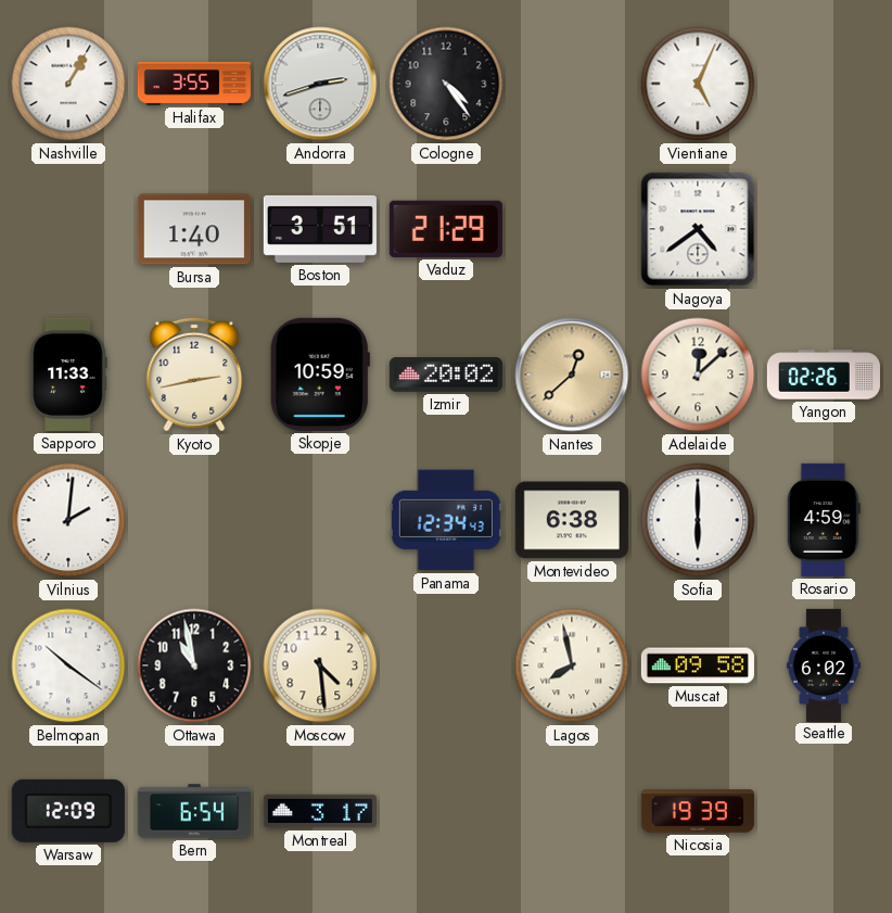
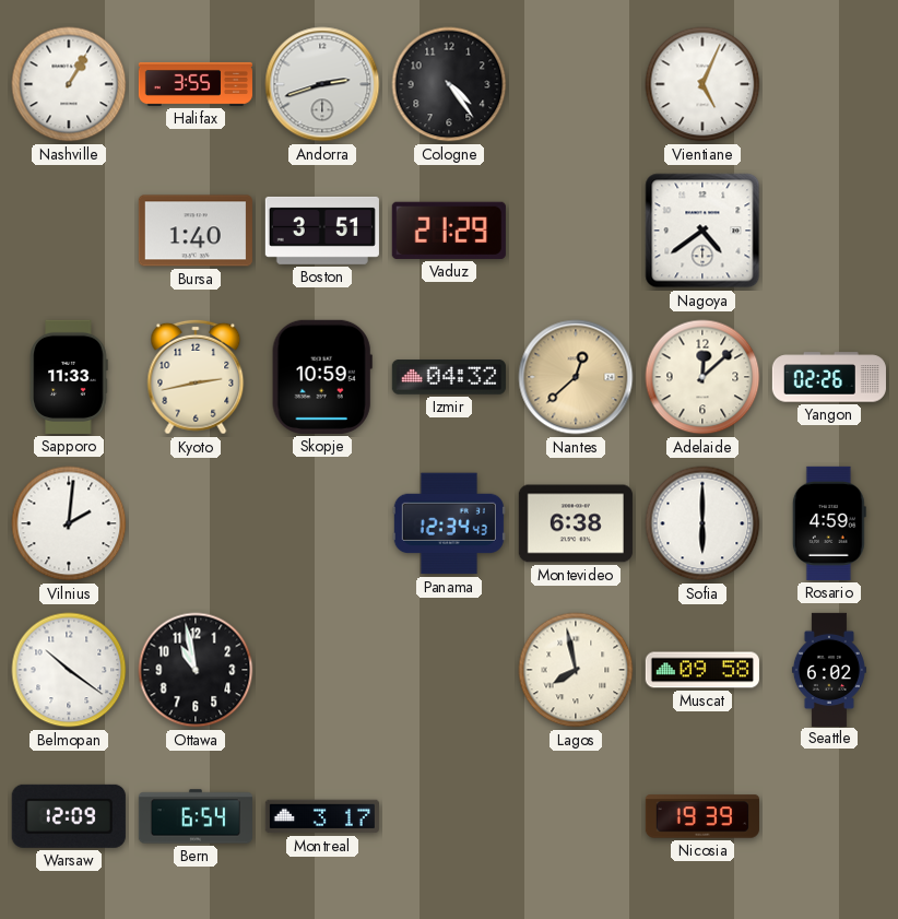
Izmir: 20:02 -> 04:32 (449, 378)
Moscow: 4:29 -> none (320, 665)
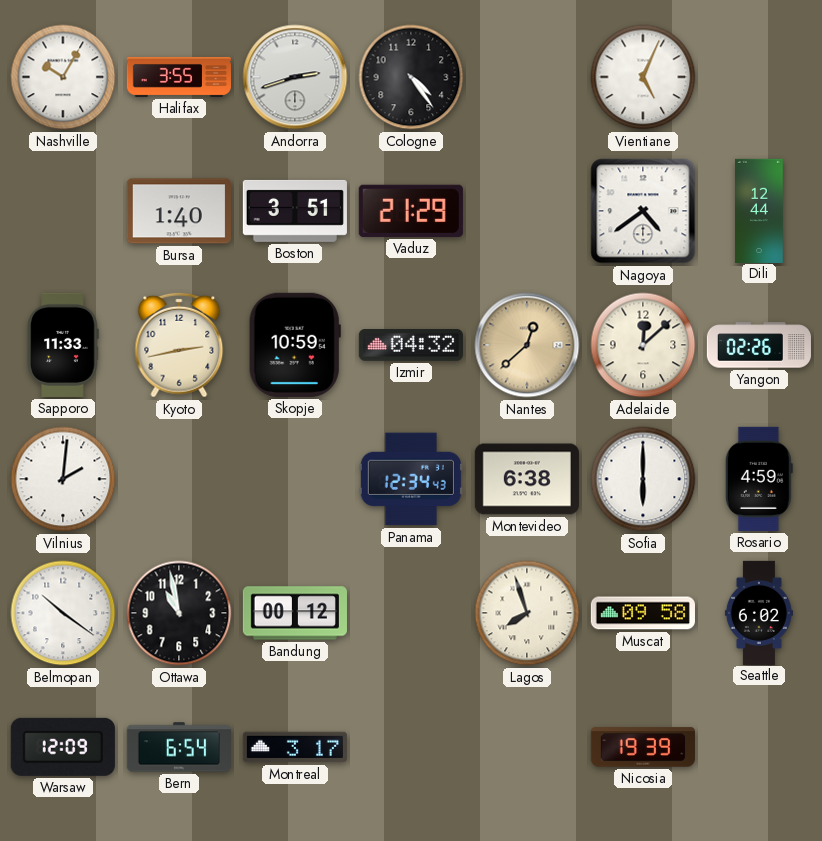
Nashville: 1:05 -> 10:05 (63, 77)
Dili: none -> 12:44 (759, 210)
Bandung: none -> 00:12 (295, 613)
Lagos: 7:58 -> 7:57 (527, 613)
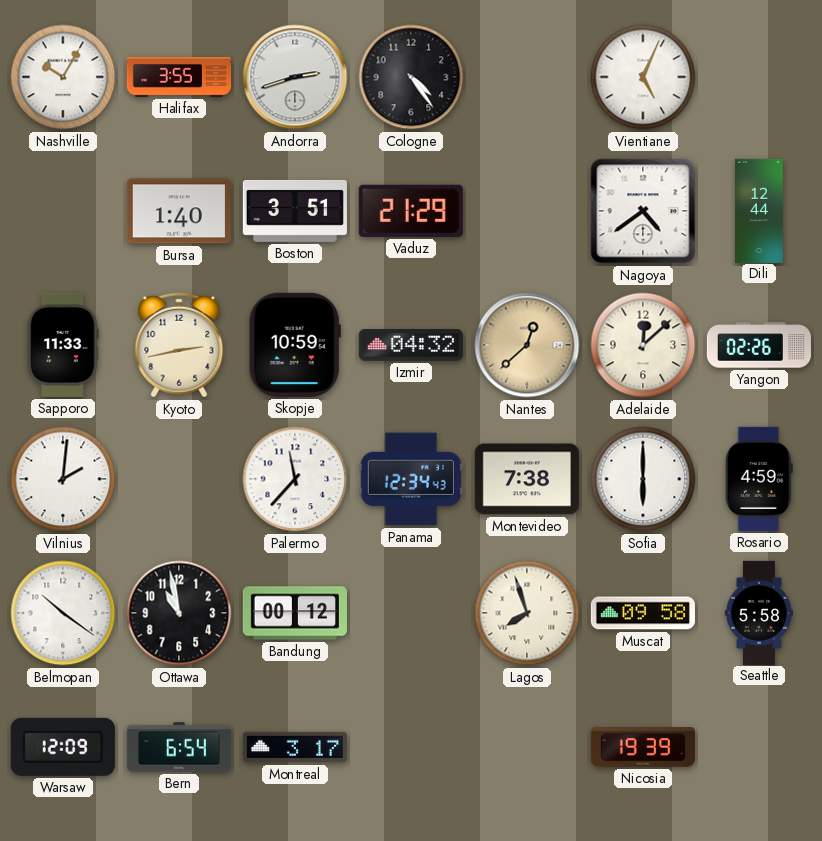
Palermo: none -> 11:37 (295, 479)
Montevideo: 6:38 -> 7:38 (527, 479)
Seattle: 6:02 -> 5:58 (759, 612)
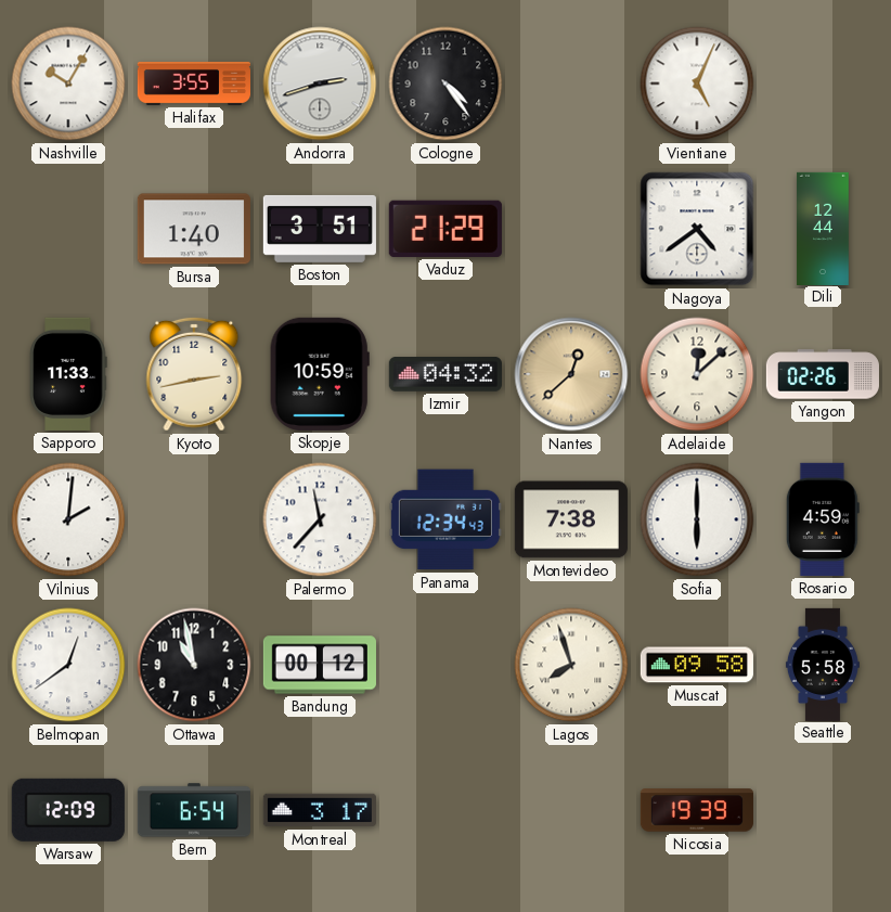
Belmopan: 10:21 -> 12:39 (68, 665)
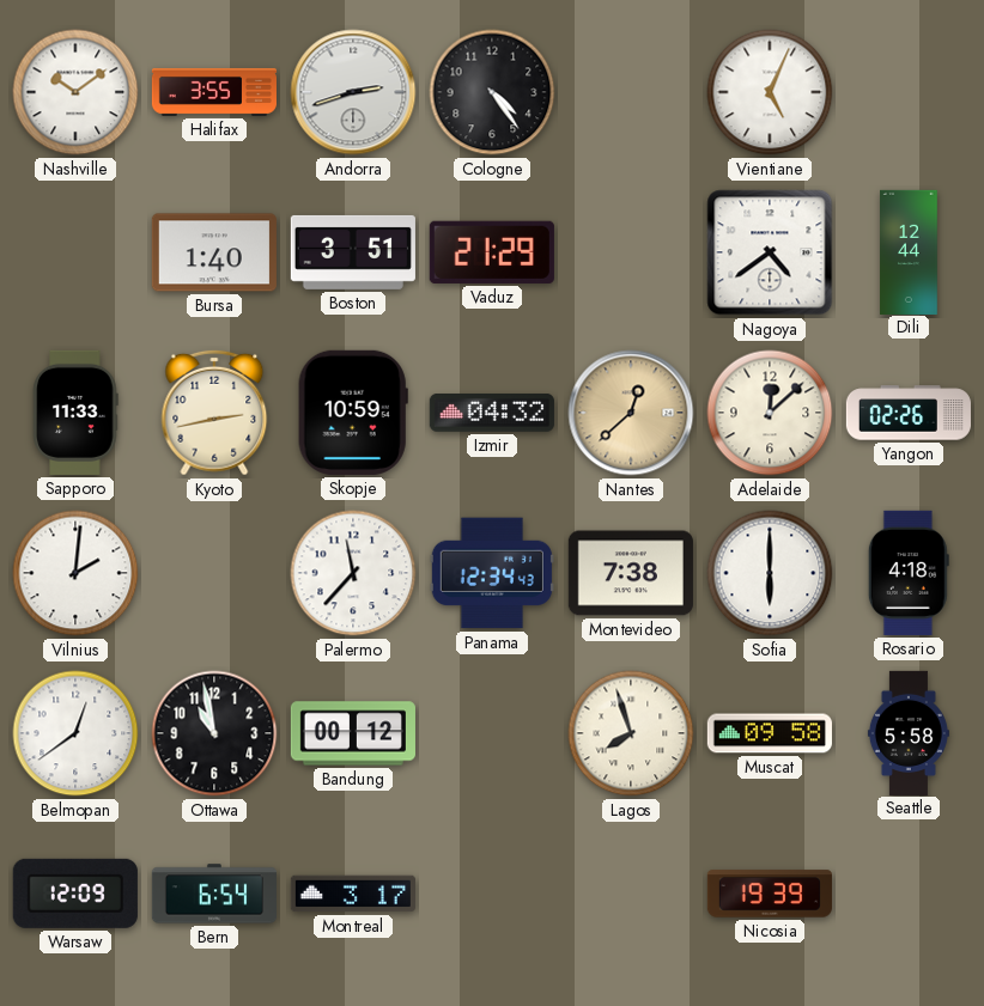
Nashville: 10:05 -> 10:09 (75, 92)
Rosario: 4:59 -> 4:18 (909, 573)
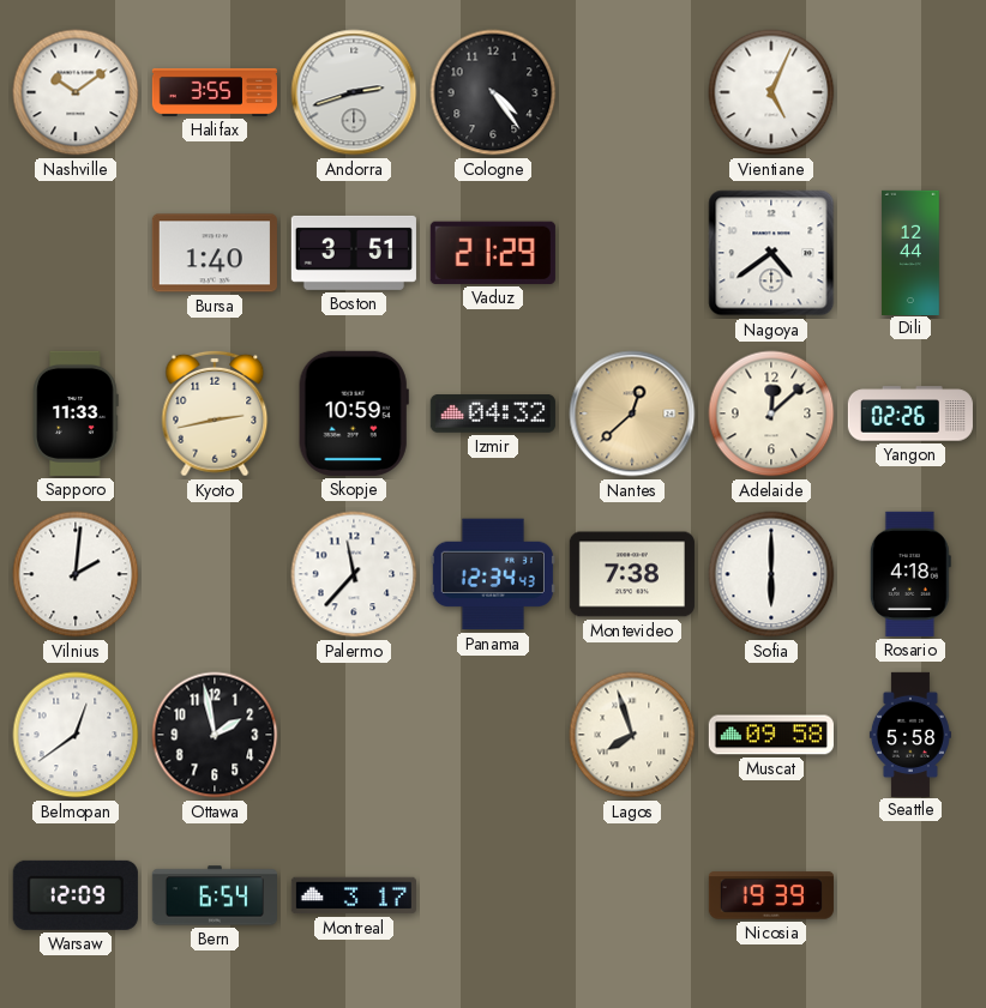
Ottawa: 10:58 -> 1:58 (215, 735)
Bandung: 00:12 -> none (353, 733)
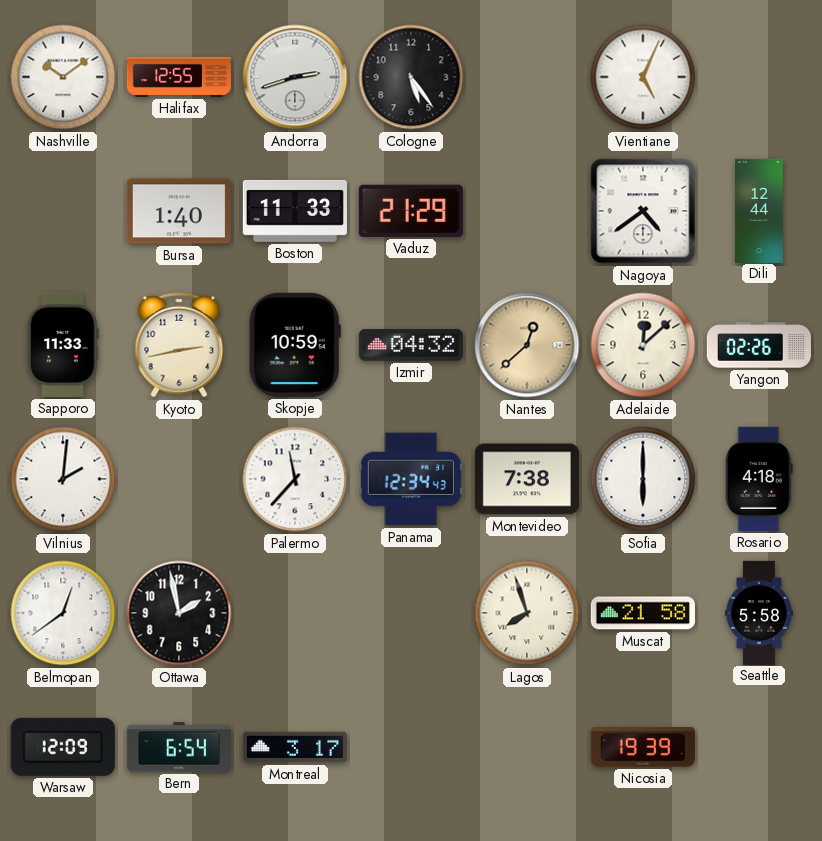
Halifax: 3:55 -> 12:55 (179, 77)
Cologne: 4:24 -> 5:24 (411, 77)
Boston: 3:51 -> 11:33 (295, 211)
Muscat: 09:58 -> 21:58 (643, 613)
